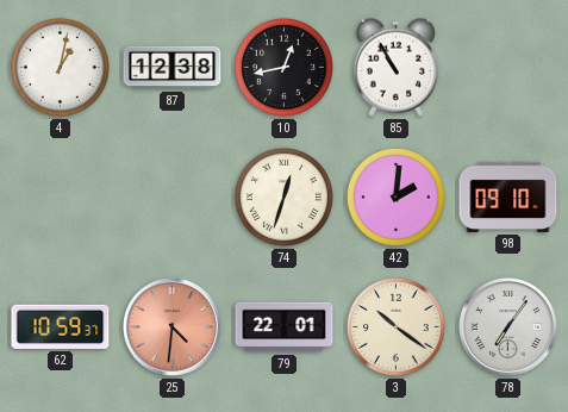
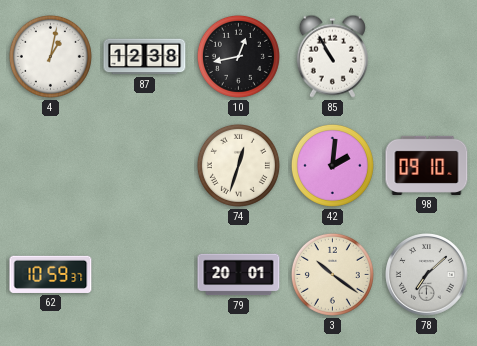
25: 4:31 -> none (173, 327)
79: 22:01 -> 20:01 (239, 275)
78: 7:06 -> 7:08 (427, 275)
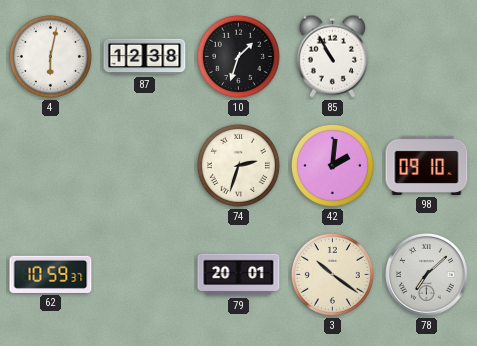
4: 1:02 -> 6:02 (50, 56)
10: 12:43 -> 1:33 (238, 56)
74: 12:33 -> 2:33 (238, 165)
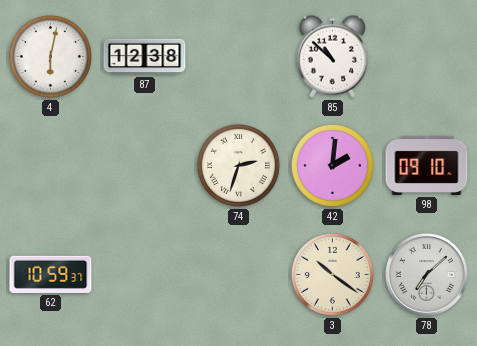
10: 1:33 -> none (238, 56)
85: 10:55 -> 10:52 (332, 56)
79: 20:01 -> none (239, 275)
